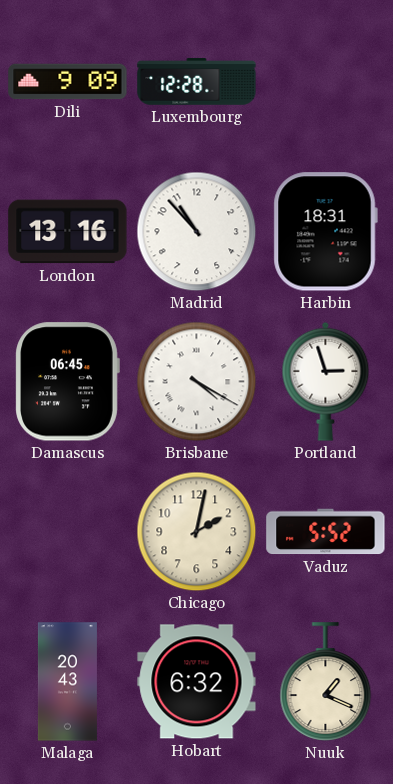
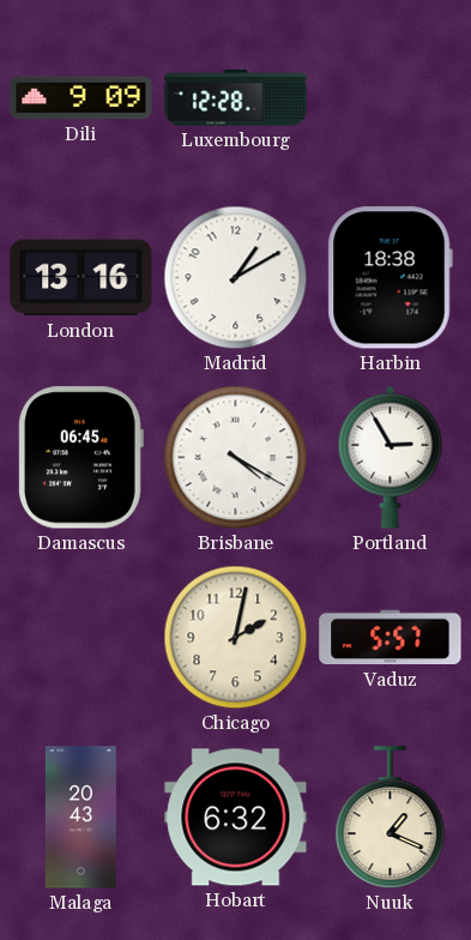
Madrid: 10:53 -> 1:10 (236, 278)
Harbin: 18:31 -> 18:38 (390, 278)
Portland: 2:57 -> 2:55 (391, 457)
Vaduz: 5:52 -> 5:57 (391, 638)
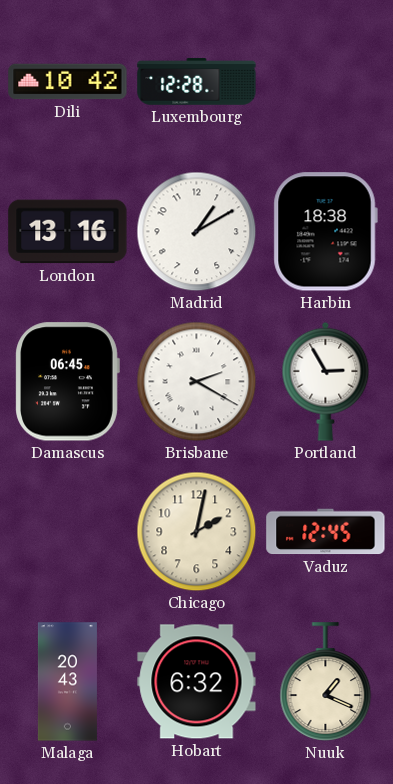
Dili: 9:09 -> 10:42 (68, 82)
Brisbane: 4:20 -> 2:20 (197, 382)
Vaduz: 5:57 -> 12:45 (326, 532)
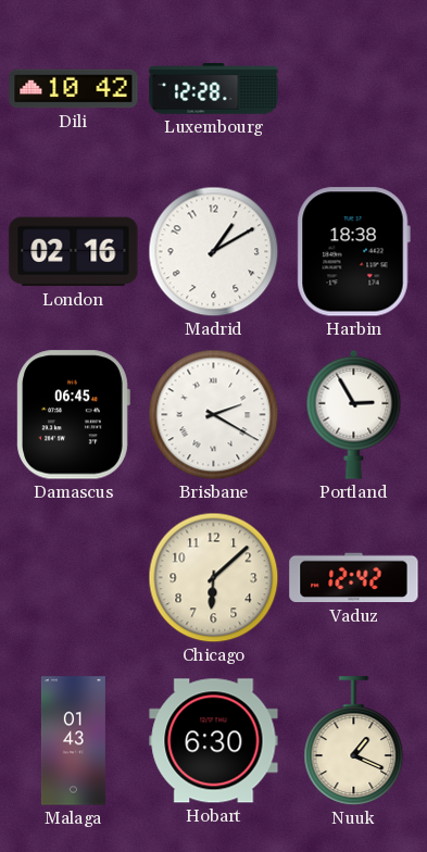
London: 13:16 -> 02:16 (74, 252)
Chicago: 2:02 -> 6:08 (214, 578)
Vaduz: 12:45 -> 12:42 (354, 578)
Malaga: 20:43 -> 01:43 (73, 741)
Hobart: 6:32 -> 6:30 (214, 741)
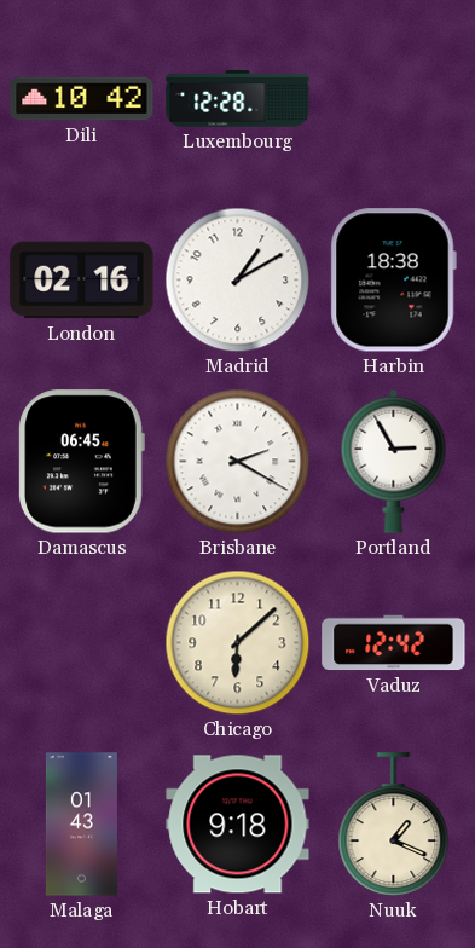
Hobart: 6:30 -> 9:18 (238, 825)
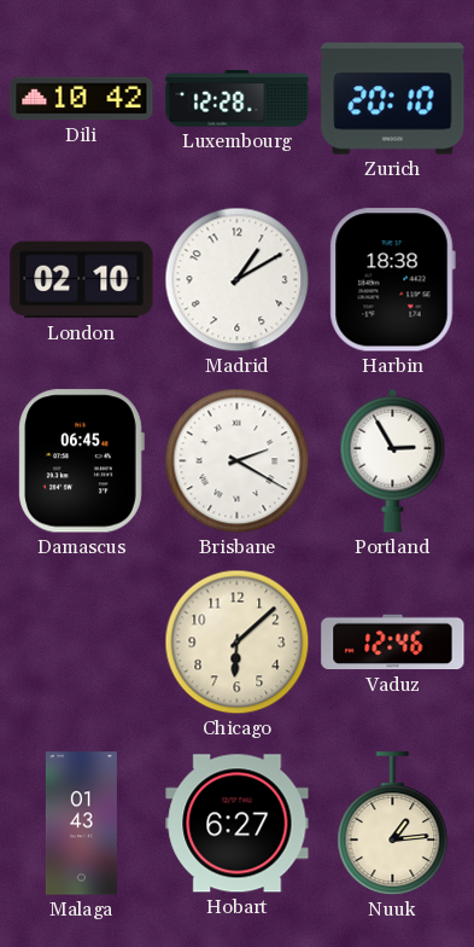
Zurich: none -> 20:10 (393, 99)
London: 02:16 -> 02:10 (82, 280)
Vaduz: 12:42 -> 12:46 (393, 643)
Hobart: 9:18 -> 6:27 (238, 824)
Nuuk: 1:19 -> 1:14 (393, 824)
